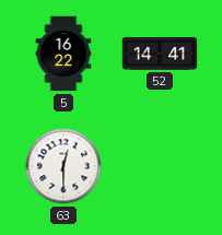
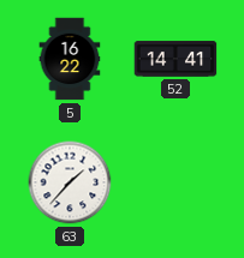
63: 12:30 -> 1:37 (70, 182)
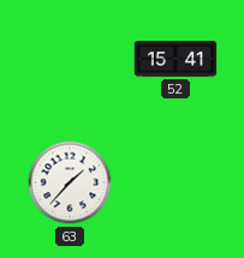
5: 16:22 -> none (70, 59)
52: 14:41 -> 15:41 (175, 59)
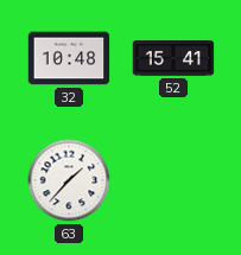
32: none -> 10:48 (69, 58)
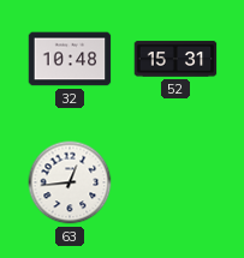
52: 15:41 -> 15:31 (175, 59)
63: 1:37 -> 12:44 (70, 182)
